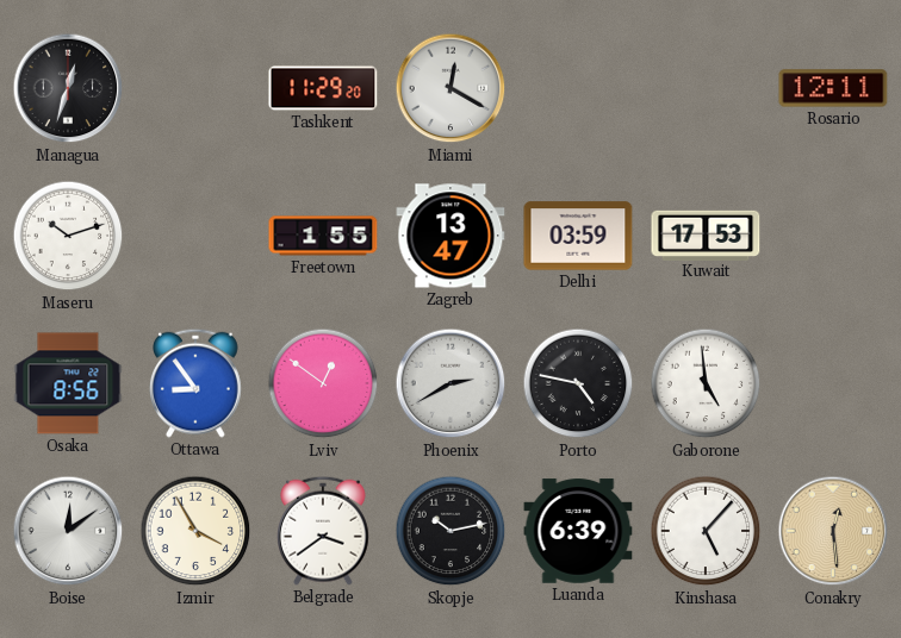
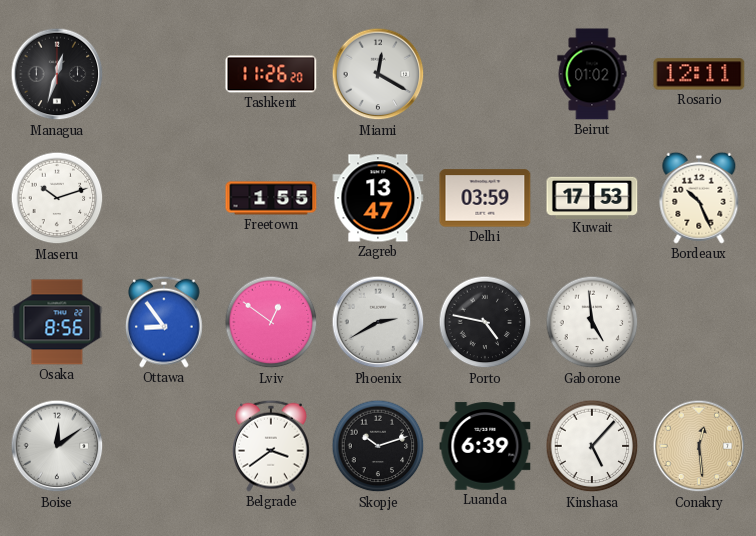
Tashkent: 11:29 -> 11:26 (271, 74)
Beirut: none -> 01:02 (592, 74)
Bordeaux: none -> 10:26 (699, 198)
Izmir: 3:55 -> none (195, 531)
Skopje: 10:13 -> 10:12 (378, 446)
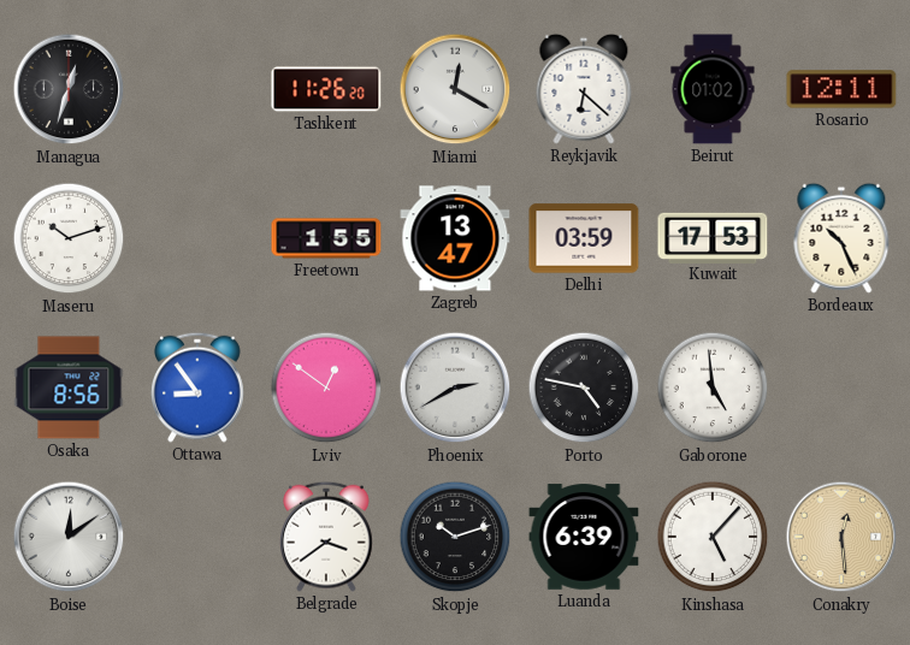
Reykjavik: none -> 6:22 (584, 89)
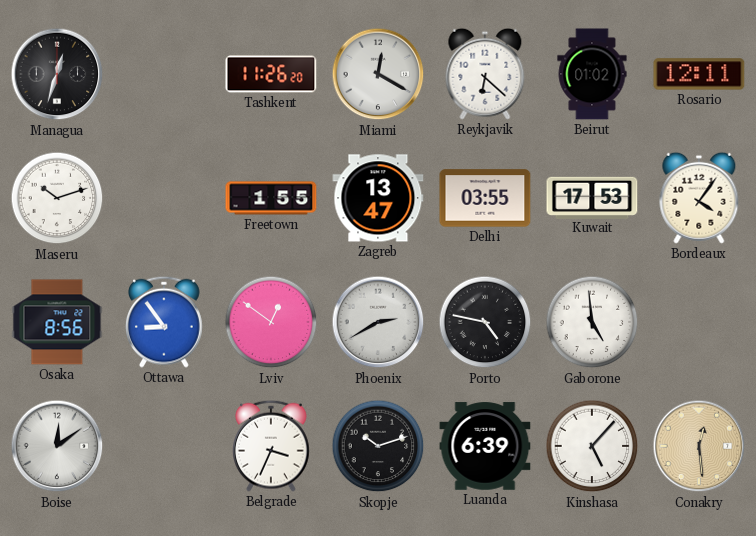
Delhi: 03:59 -> 03:55 (485, 198)
Bordeaux: 10:26 -> 4:06 (699, 198)
Belgrade: 3:39 -> 3:34 (272, 446)
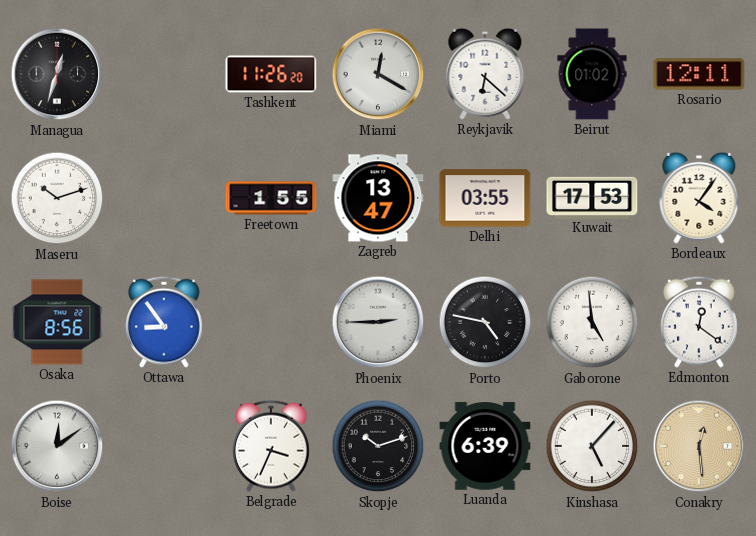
Lviv: 12:51 -> none (271, 322)
Phoenix: 2:40 -> 2:45 (378, 322)
Edmonton: none -> 12:21 (700, 322)
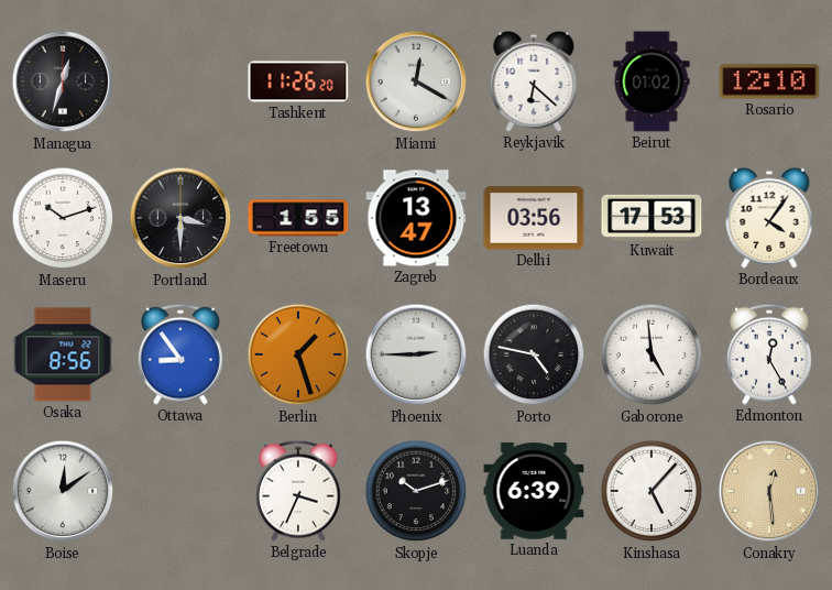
Rosario: 12:11 -> 12:10 (769, 81)
Portland: none -> 3:30 (180, 218)
Delhi: 03:55 -> 03:56 (534, 218)
Berlin: none -> 1:27 (298, 354)
Edmonton: 12:21 -> 12:25 (770, 354)
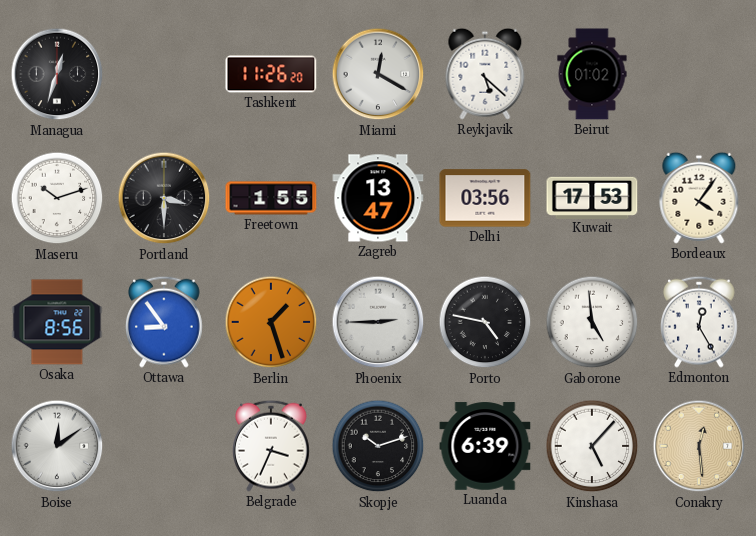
Reykjavik: 6:22 -> 5:22 (485, 74)
Rosario: 12:10 -> none (769, 81)
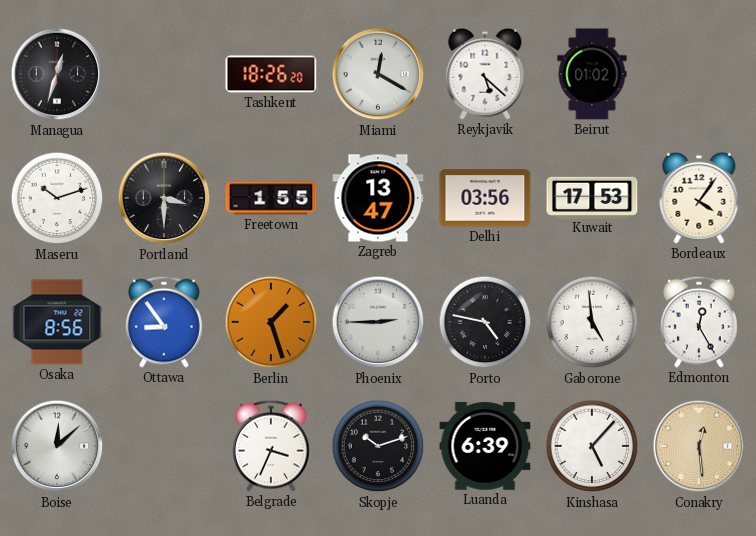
Tashkent: 11:26 -> 18:26 (271, 74)
Boise: 12:09 -> 12:08 (57, 446)
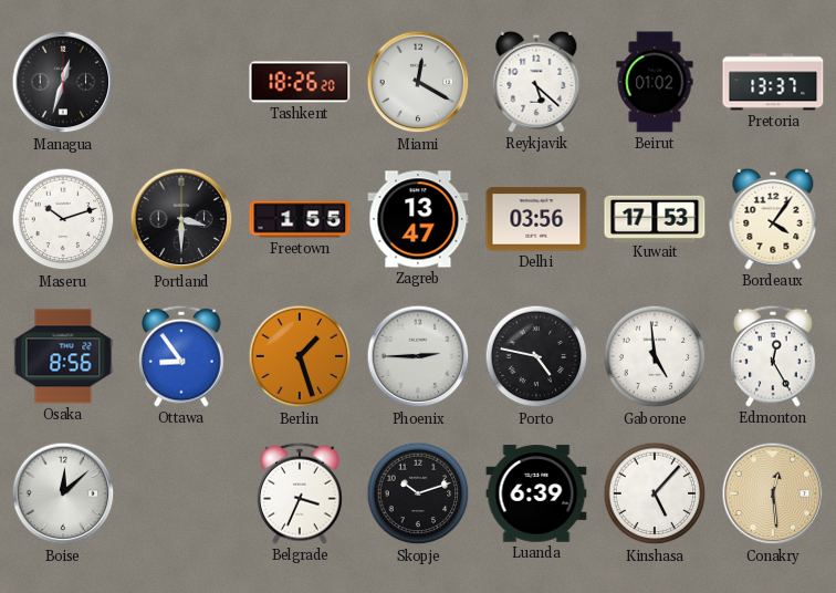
Pretoria: none -> 13:37 (773, 82)
